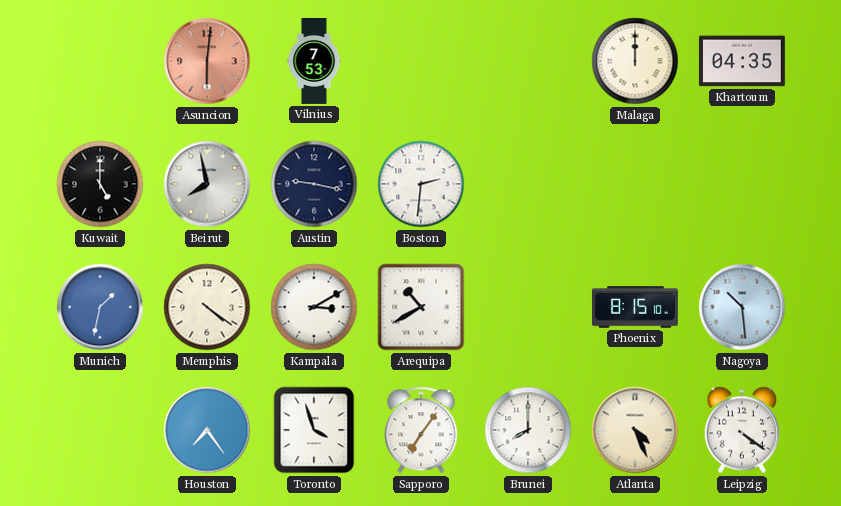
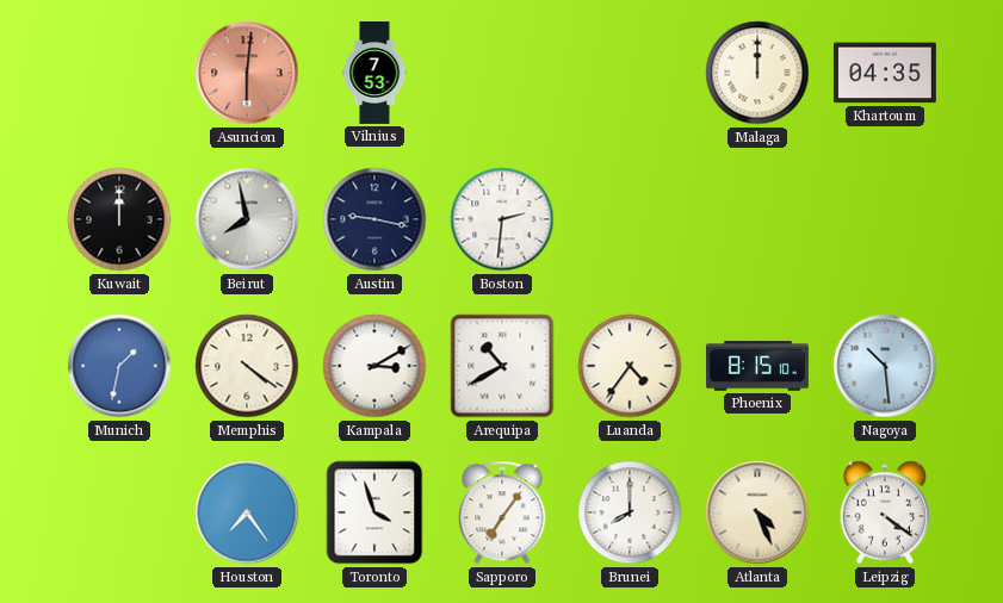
Kuwait: 5:00 -> 12:00 (119, 219)
Luanda: none -> 4:36 (630, 366)
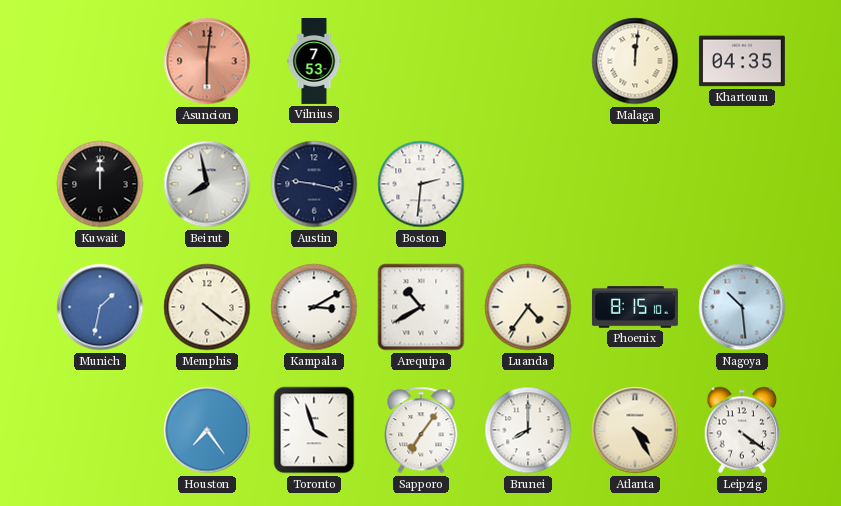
Malaga: 12:00 -> 12:01 (635, 61)
Atlanta: 4:26 -> 4:25 (635, 430)
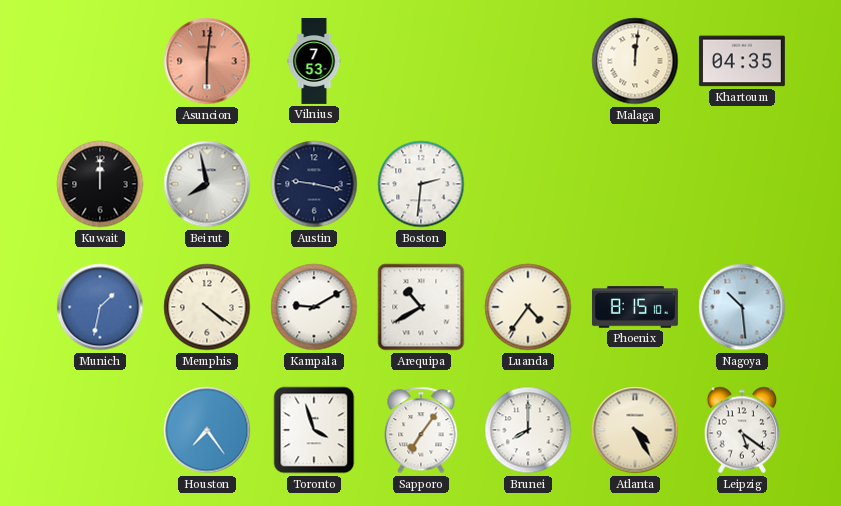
Kampala: 3:10 -> 9:10 (314, 307)
Leipzig: 4:21 -> 5:21 (742, 430)
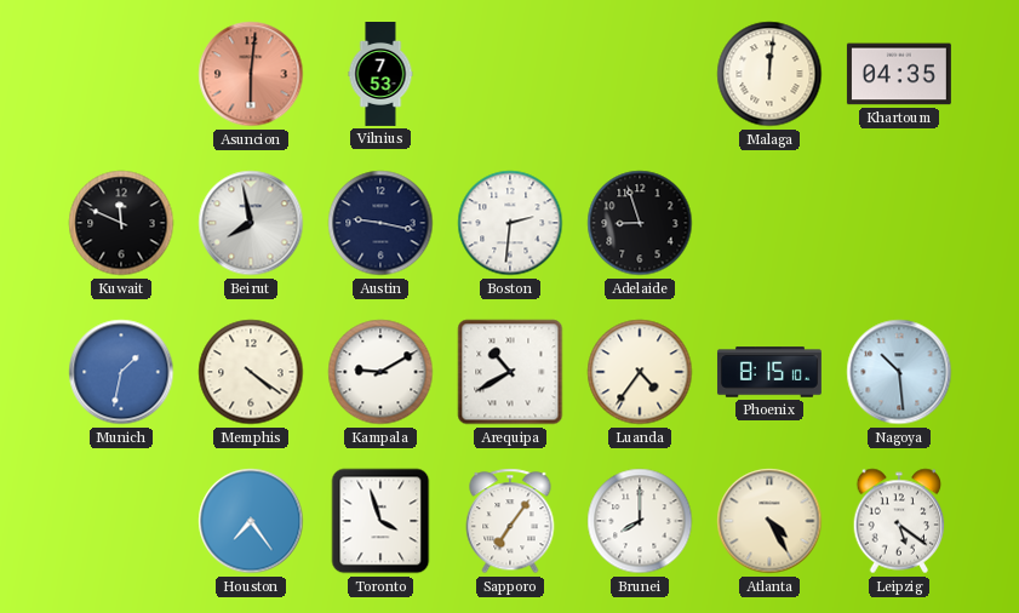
Kuwait: 12:00 -> 11:49 (121, 223)
Adelaide: none -> 8:57 (640, 223)
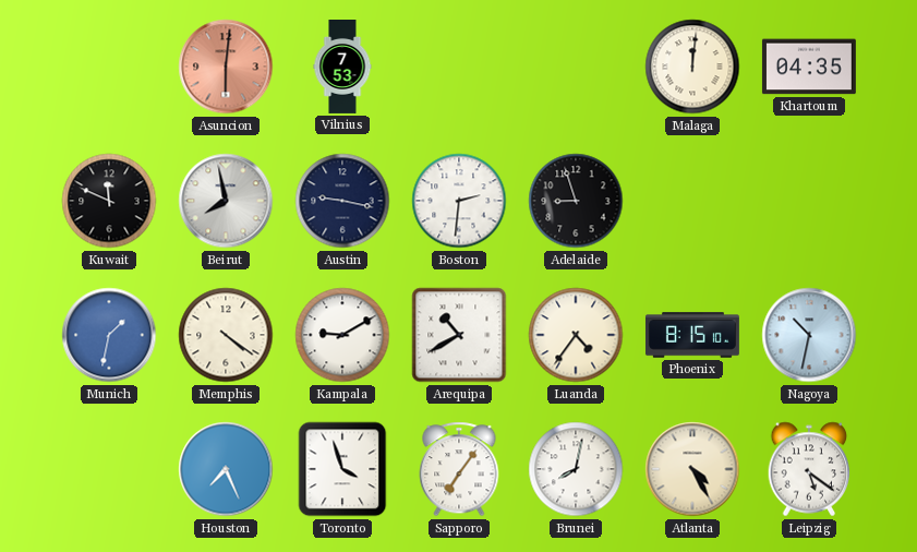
Nagoya: 10:29 -> 10:32 (809, 335)
Houston: 7:24 -> 7:26 (226, 469)
Brunei: 8:00 -> 8:02 (576, 469)
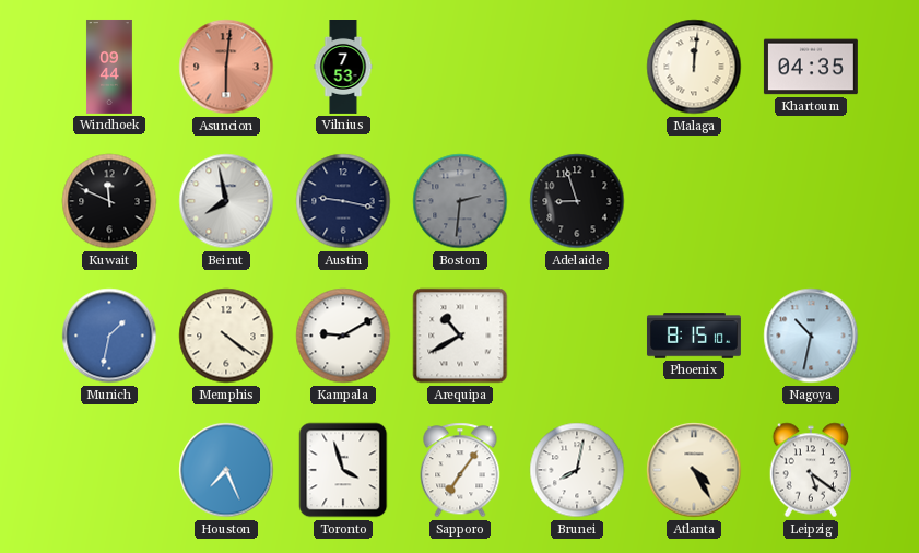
Windhoek: none -> 09:44 (109, 67)
Boston dial: white -> grey (460, 201)
Luanda: 4:36 -> none (576, 335)
